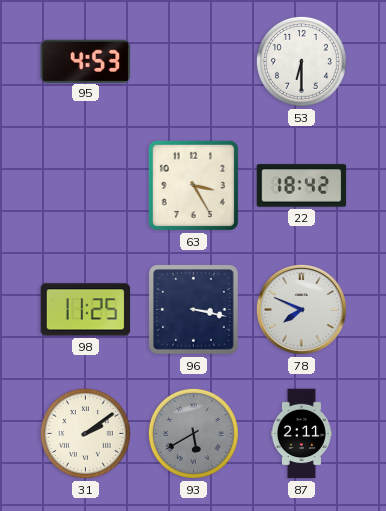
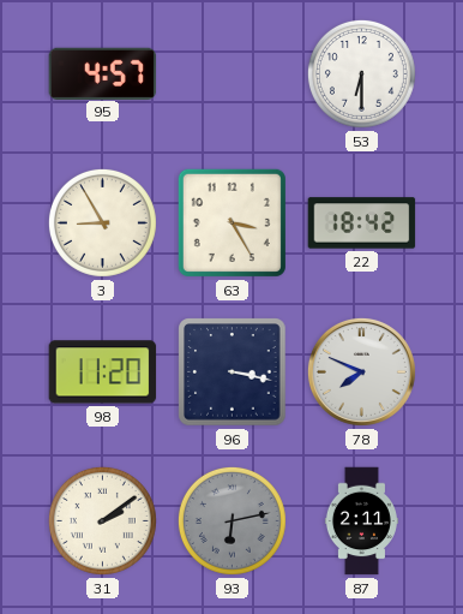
95: 4:53 -> 4:57 (103, 73)
3: none -> 8:55 (102, 222)
98: 11:25 -> 11:20 (103, 372)
93: 5:40 -> 6:13 (231, 520)
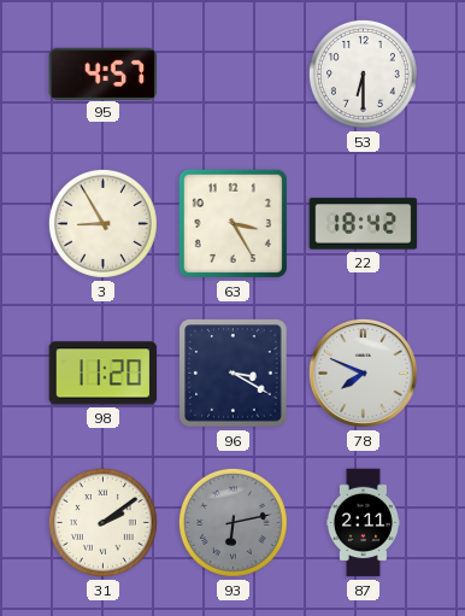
96: 3:17 -> 3:20 (234, 374)
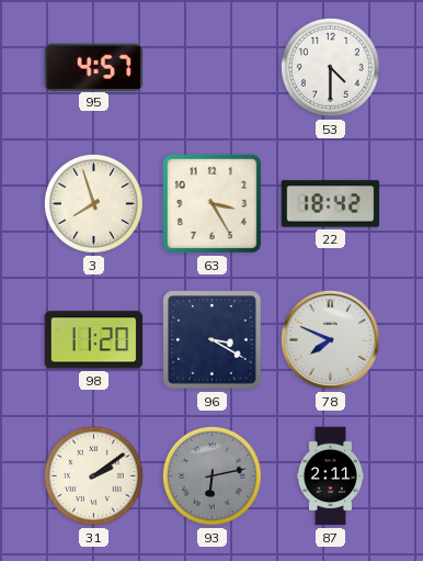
53: 6:30 -> 4:30 (330, 67)
3: 8:55 -> 7:57 (93, 203)
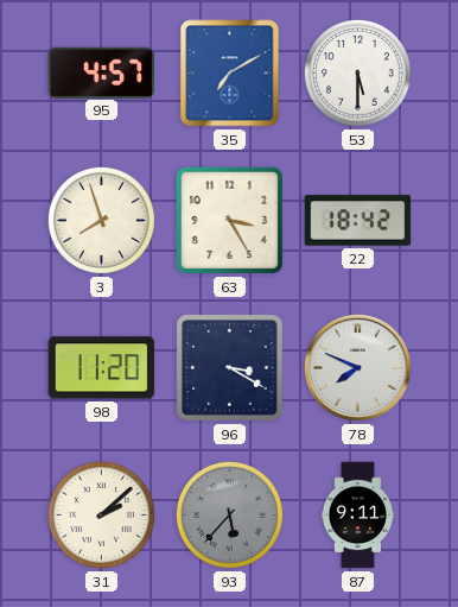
35: none -> 7:10 (230, 74)
53: 4:30 -> 5:30 (357, 72)
31: 2:09 -> 2:08 (101, 514)
93: 6:13 -> 5:37 (229, 514)
87: 2:11 -> 9:11 (357, 516)
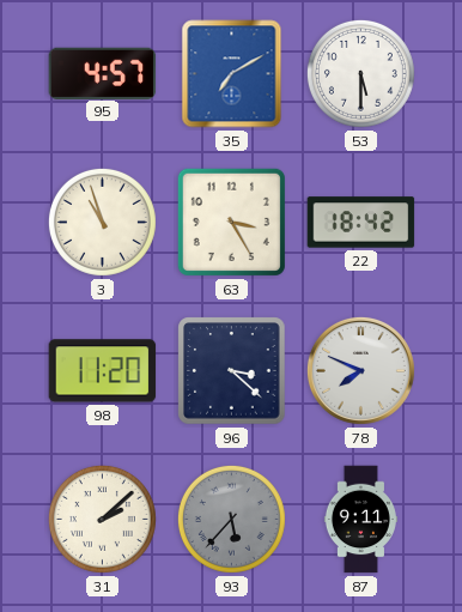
3: 7:57 -> 10:57 (102, 222)
96: 3:20 -> 3:22 (232, 371)
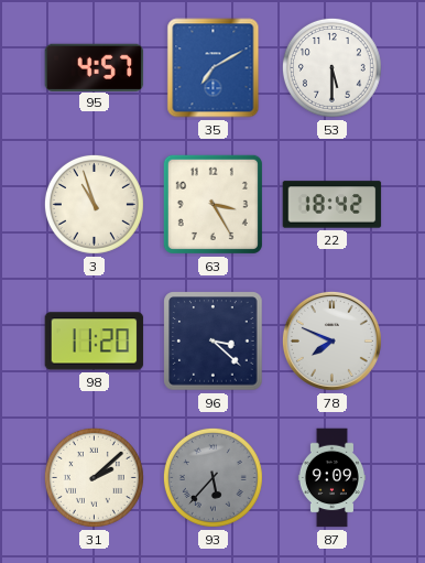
87: 9:11 -> 9:09 (331, 478)
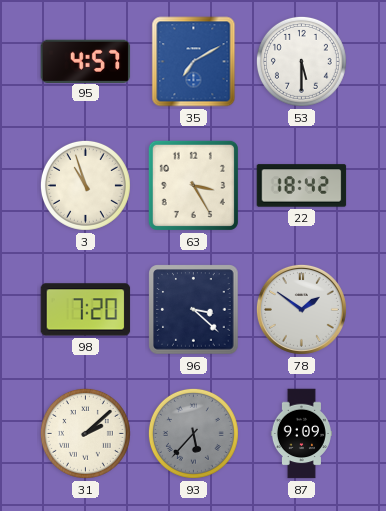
98: 11:20 -> 7:20 (86, 310)
78: 7:49 -> 1:51 (301, 309)
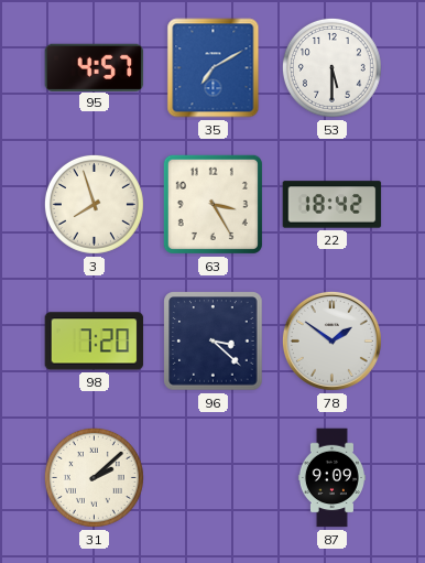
3: 10:57 -> 7:57 (94, 204)
93: 5:37 -> none (193, 433)
